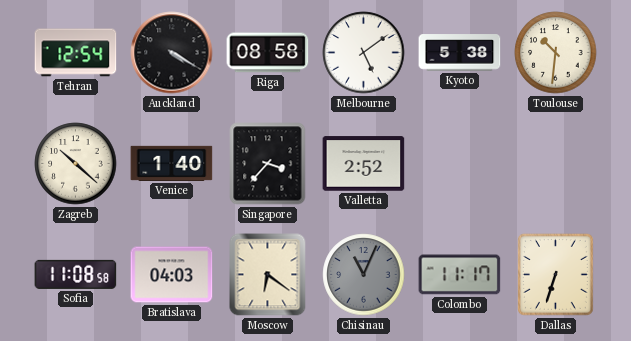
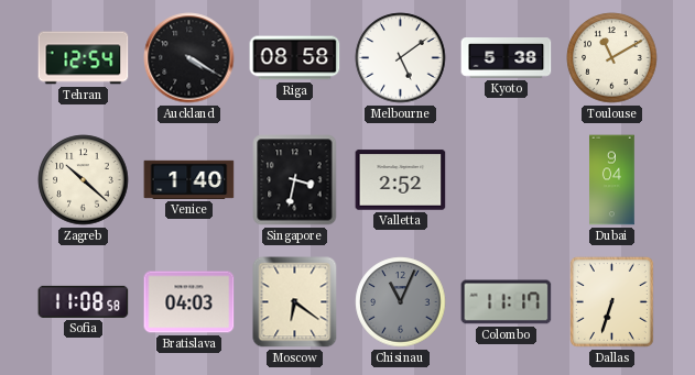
Toulouse: 10:31 -> 11:10 (612, 58)
Singapore: 3:37 -> 3:32 (295, 180)
Dubai: none -> 9:04 (612, 180)
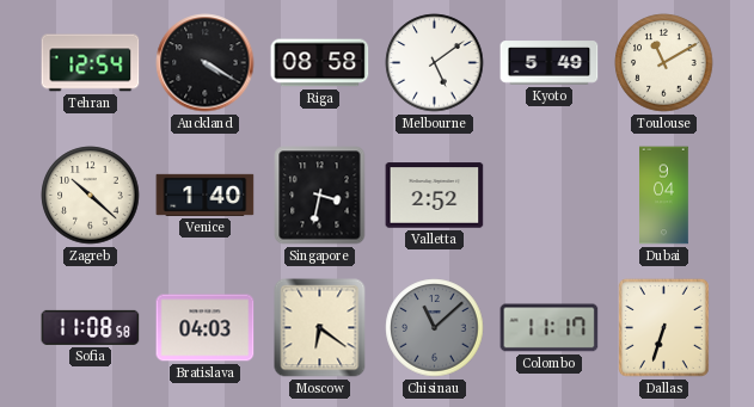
Kyoto: 5:38 -> 5:49 (550, 63)
Chisinau: 11:04 -> 11:08 (435, 328)
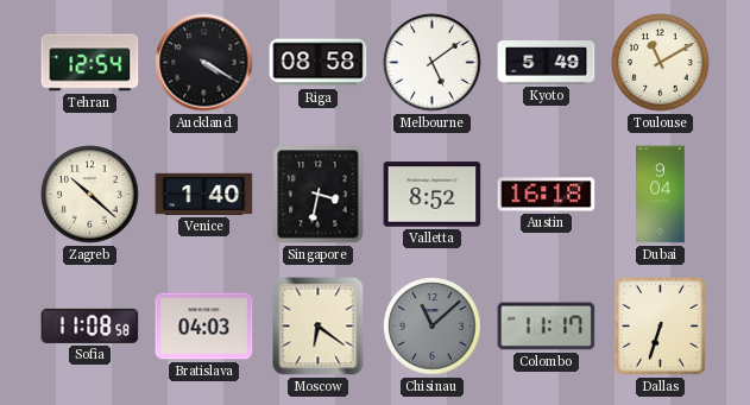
Valletta: 2:52 -> 8:52 (433, 195)
Austin: none -> 16:18 (547, 195)
